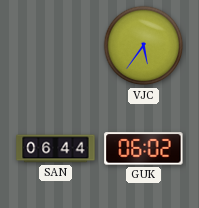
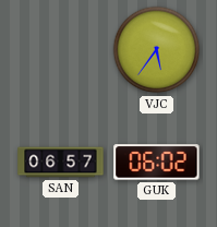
SAN: 06:44 -> 06:57 (61, 163)
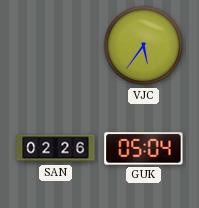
SAN: 06:57 -> 02:26 (56, 149)
GUK: 06:02 -> 05:04 (144, 149)
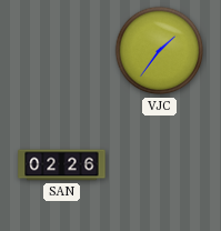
VJC: 5:36 -> 1:36 (160, 51)
GUK: 05:04 -> none (144, 149)
